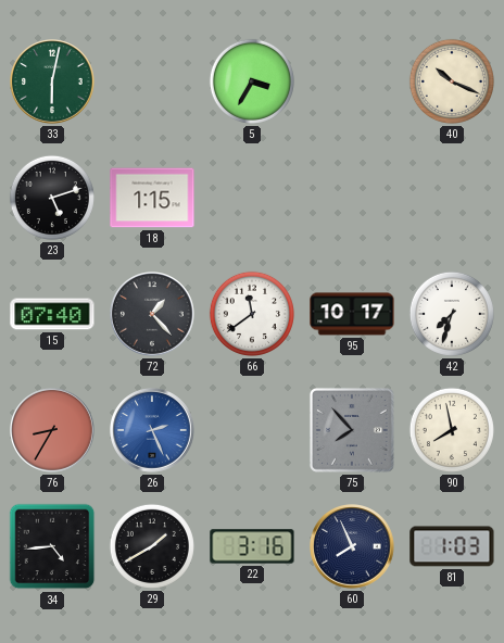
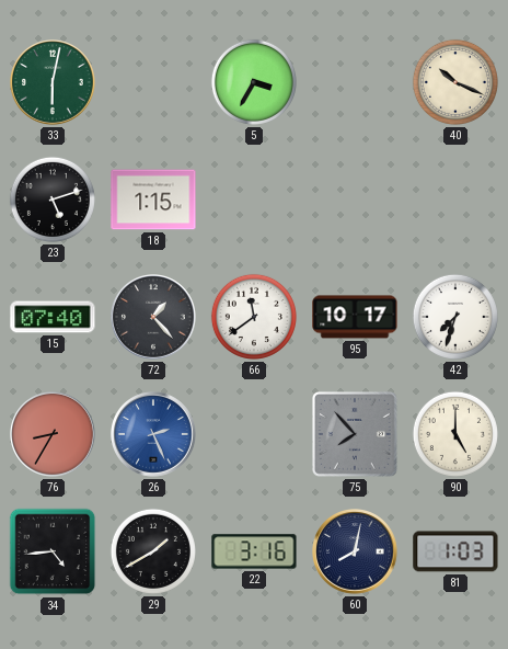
90: 7:58 -> 5:00 (455, 434)
60: 7:56 -> 8:02 (356, 553)
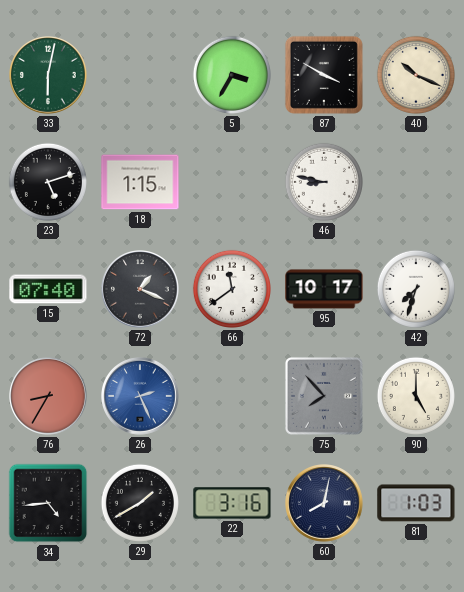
87: none -> 3:50 (324, 75)
46: none -> 8:47 (324, 182)
72: 1:23 -> 1:19 (141, 290)
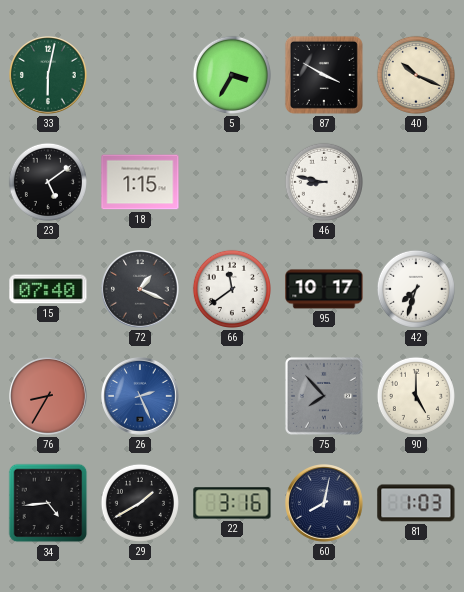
23: 5:12 -> 5:09 (48, 182)
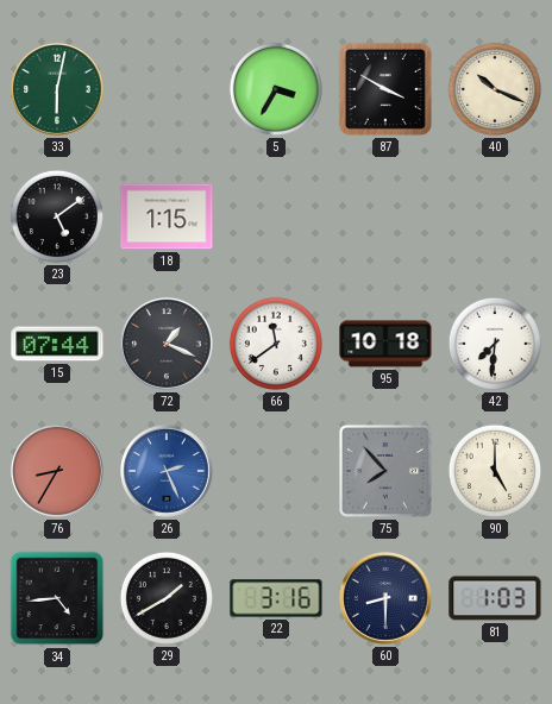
46: 8:47 -> none (324, 182)
15: 07:40 -> 07:44 (57, 344)
95: 10:17 -> 10:18 (385, 344)
42: 7:33 -> 7:31 (495, 344)
60: 8:02 -> 8:30 (387, 599)
